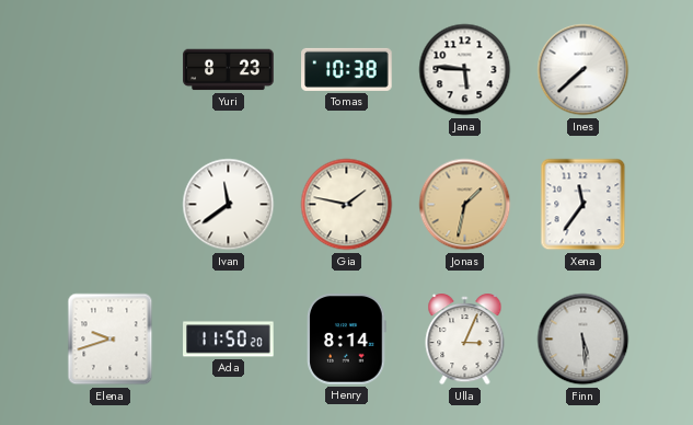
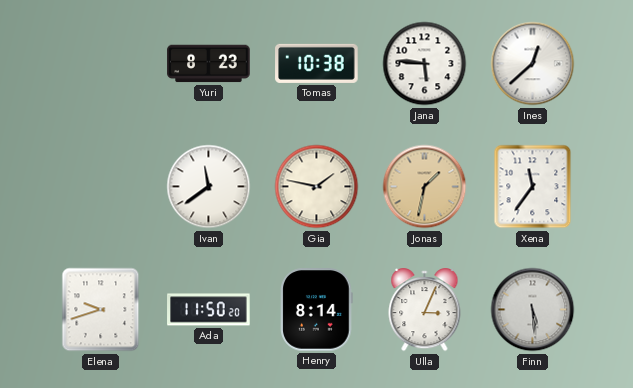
Ines: 7:38 -> 12:38 (533, 64)
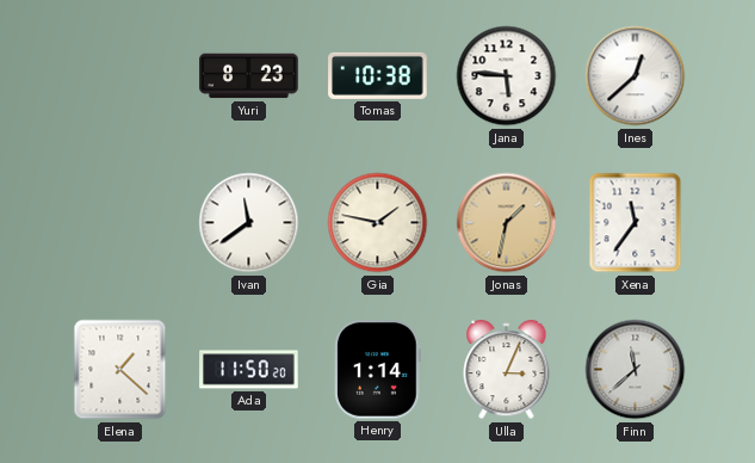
Elena: 9:42 -> 1:22 (120, 370)
Henry: 8:14 -> 1:14 (378, 370)
Finn: 5:29 -> 11:38 (636, 370)
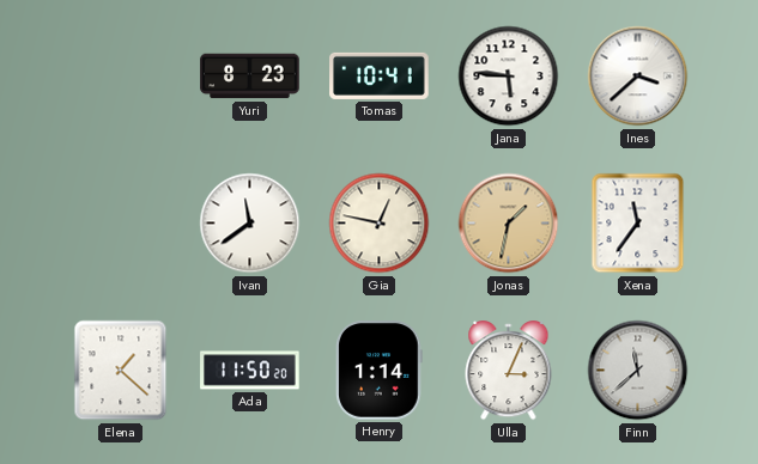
Tomas: 10:38 -> 10:41 (380, 75)
Ines: 12:38 -> 3:38 (638, 77)
Gia: 1:47 -> 12:47 (380, 224)
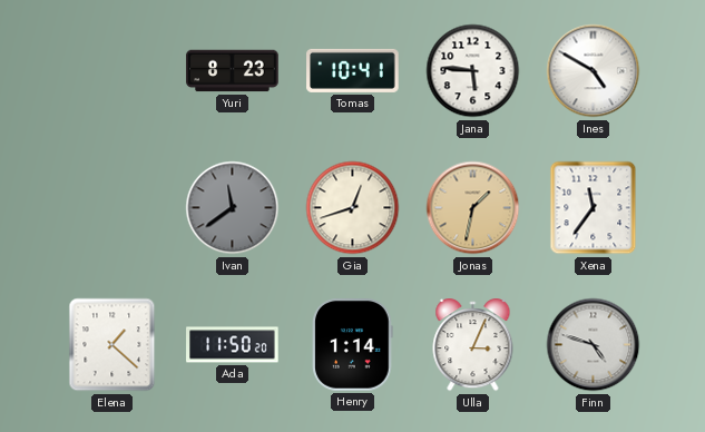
Ines: 3:38 -> 4:50 (594, 71)
Ivan dial: white -> grey (233, 208)
Gia: 12:47 -> 12:42 (353, 208)
Finn: 11:38 -> 4:48 (594, 345)
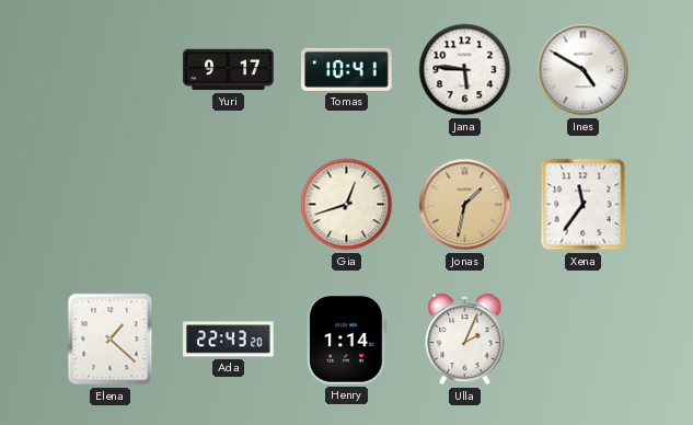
Yuri: 8:23 -> 9:17 (229, 70)
Ivan: 11:39 -> none (233, 208)
Ada: 11:50 -> 22:43 (229, 340)
Ulla: 3:04 -> 2:04 (465, 341)
Finn: 4:48 -> none (594, 345)
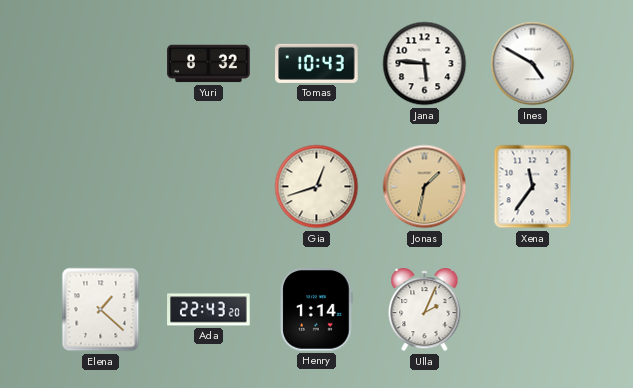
Yuri: 9:17 -> 8:32 (209, 64)
Tomas: 10:41 -> 10:43 (317, 63)
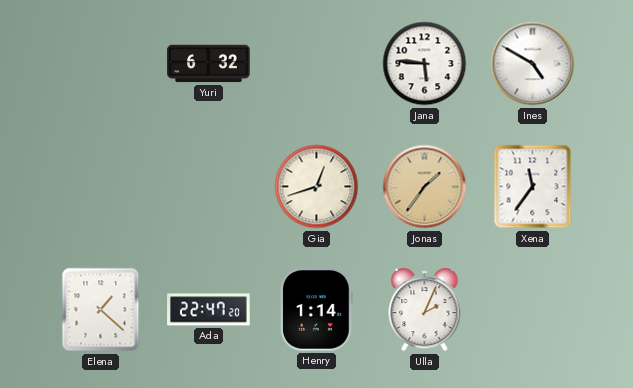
Yuri: 8:32 -> 6:32 (209, 64)
Tomas: 10:43 -> none (317, 63)
Jonas: 1:32 -> 1:36 (425, 187)
Ada: 22:43 -> 22:47 (209, 310)
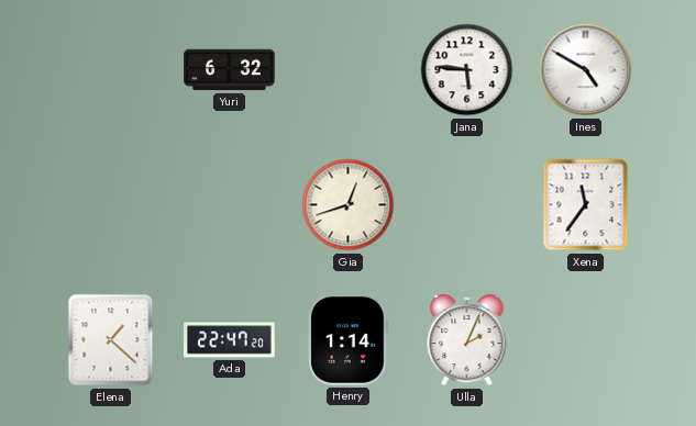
Jonas: 1:36 -> none (425, 187)
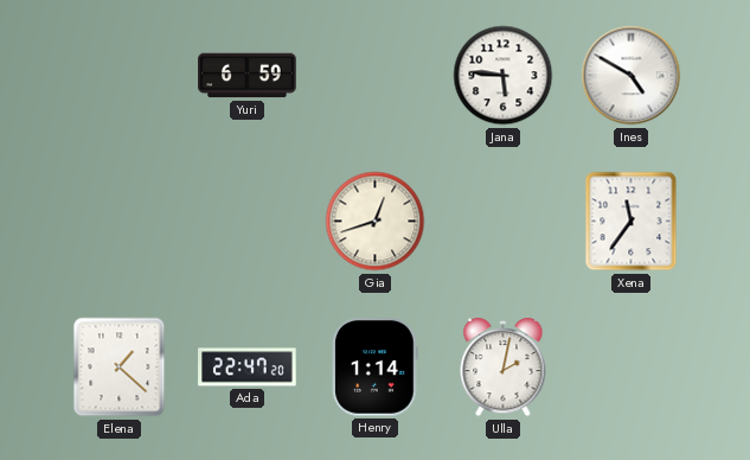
Yuri: 6:32 -> 6:59 (248, 76)
Ulla: 2:04 -> 2:02 (504, 369)
